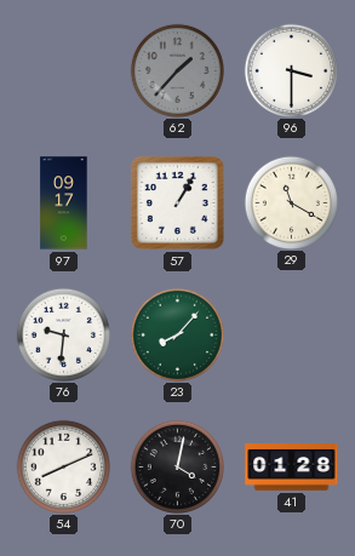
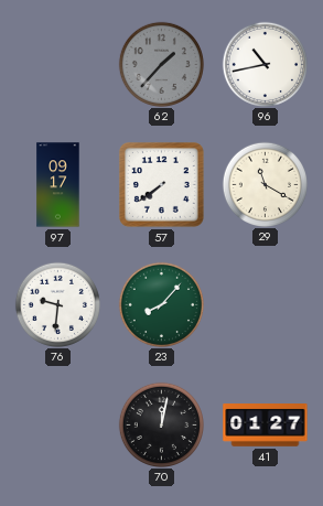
96: 3:30 -> 10:43 (265, 64)
57: 1:05 -> 7:39 (161, 184)
54: 8:11 -> none (63, 466)
70: 4:02 -> 12:02 (161, 424)
41: 01:28 -> 01:27 (266, 426)
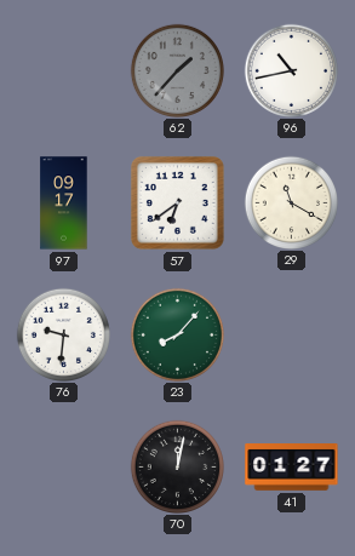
57: 7:39 -> 6:39 (177, 202)
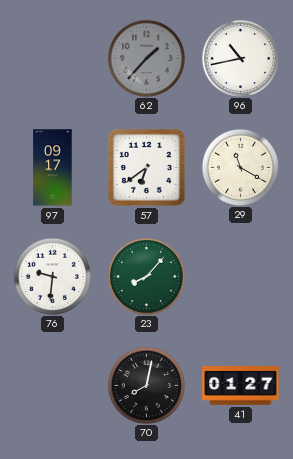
70: 12:02 -> 8:02 (146, 385)
